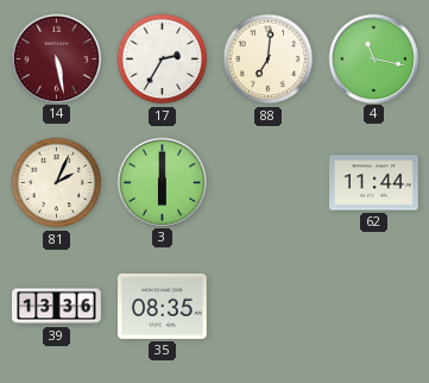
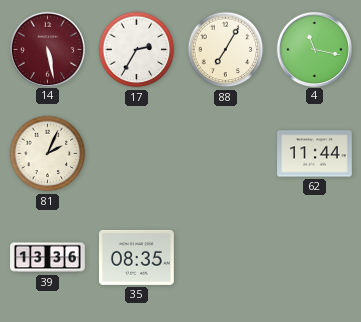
88: 7:01 -> 7:05 (226, 50)
3: 6:00 -> none (162, 182)
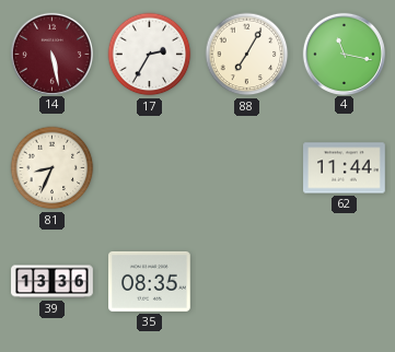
81: 2:04 -> 8:34 (53, 168)
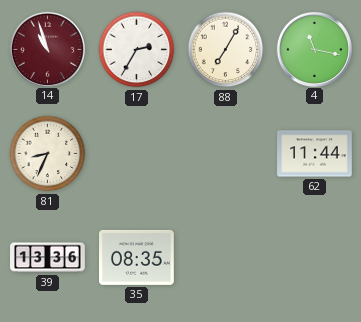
14: 5:28 -> 10:57 (47, 49)
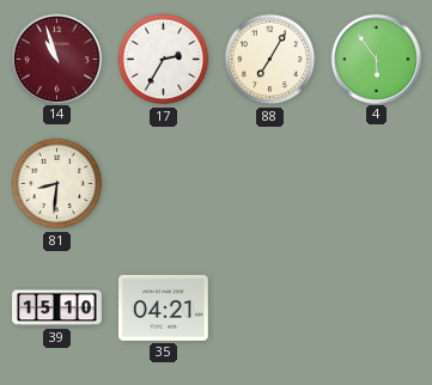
4: 11:17 -> 5:54 (376, 59)
81: 8:34 -> 8:31 (57, 184)
62: 11:44 -> none (315, 154)
39: 13:36 -> 15:10 (57, 308)
35: 08:35 -> 04:21 (164, 307)
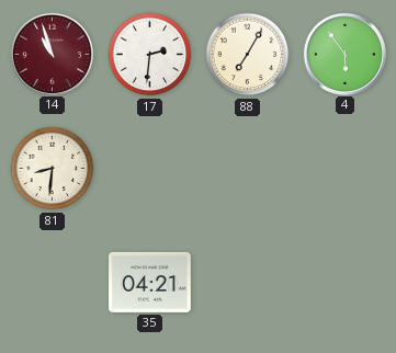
17: 2:35 -> 2:31 (150, 55)
39: 15:10 -> none (57, 308)
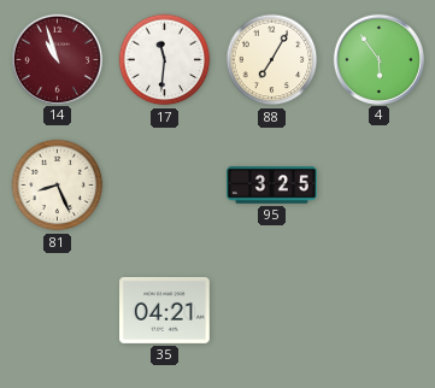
17: 2:31 -> 11:31 (165, 60)
81: 8:31 -> 8:26 (58, 186)
95: none -> 3:25 (272, 186)
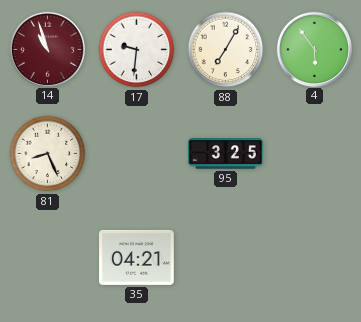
17: 11:31 -> 9:31 (137, 50)
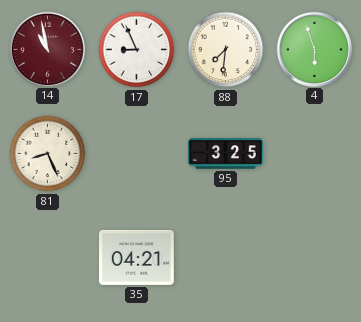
14: 10:57 -> 10:58 (47, 49)
17: 9:31 -> 8:56 (137, 50)
88: 7:05 -> 7:31 (226, 50)
4: 5:54 -> 5:57 (314, 49)
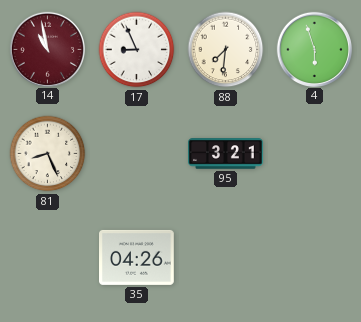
95: 3:25 -> 3:21 (226, 154)
35: 04:21 -> 04:26 (137, 257)
